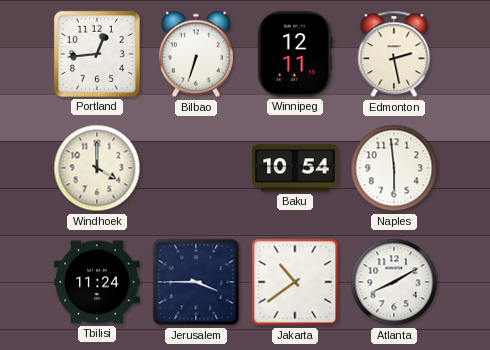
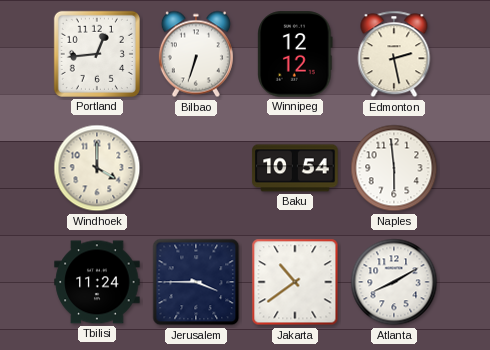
Winnipeg: 12:11 -> 12:12 (295, 54)
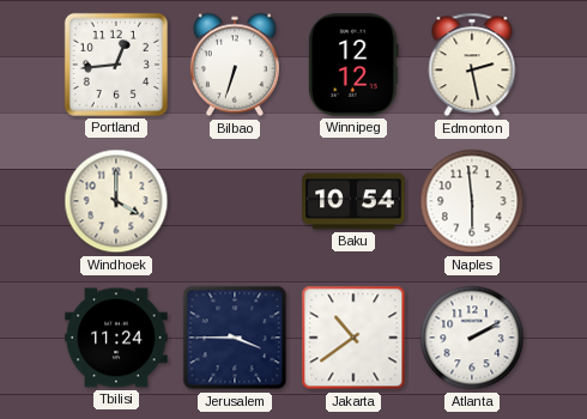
Atlanta: 8:10 -> 2:10 (472, 338)
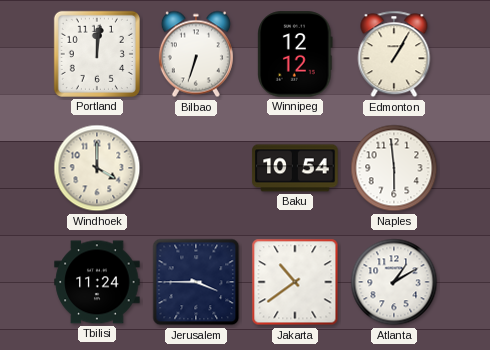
Portland: 12:44 -> 12:01 (97, 54)
Edmonton: 2:28 -> 1:05 (394, 54)
Atlanta: 2:10 -> 1:10 (394, 282)
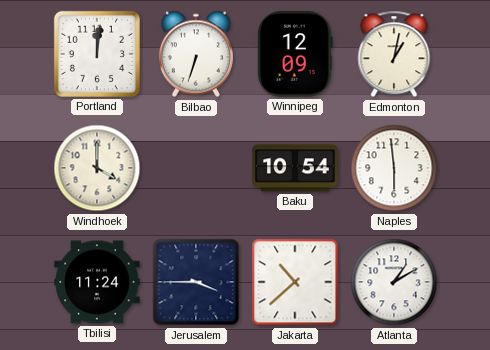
Winnipeg: 12:12 -> 12:09 (295, 54)
Edmonton: 1:05 -> 1:02 (394, 54)
Jakarta: 10:39 -> 10:38 (295, 282)
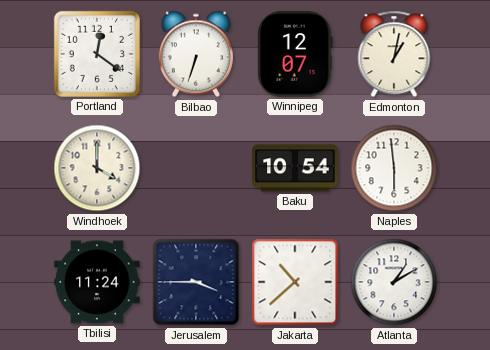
Portland: 12:01 -> 12:21 (97, 54)
Winnipeg: 12:09 -> 12:07 (295, 54)
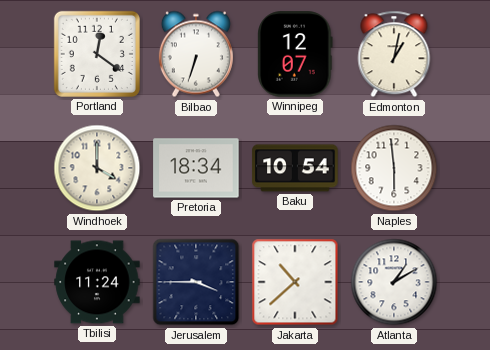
Pretoria: none -> 18:34 (196, 168)
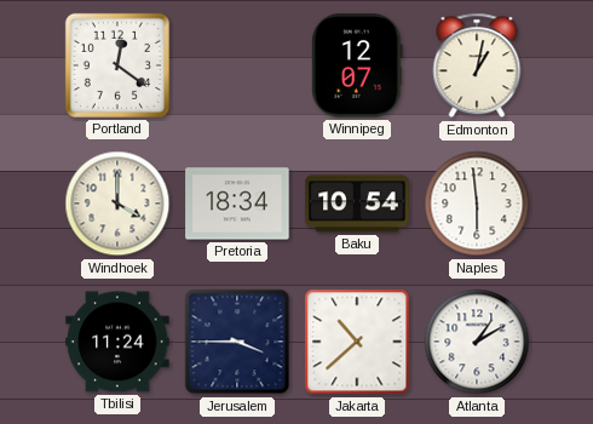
Bilbao: 6:33 -> none (196, 54)
